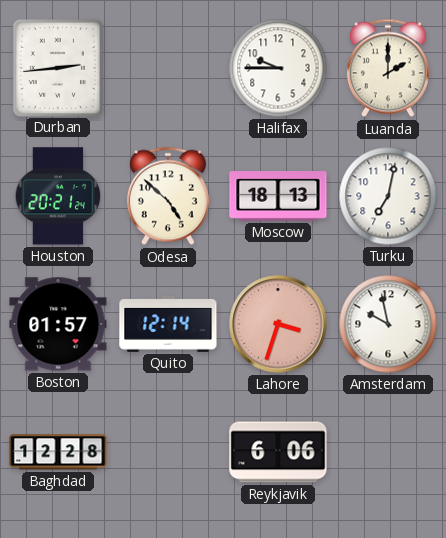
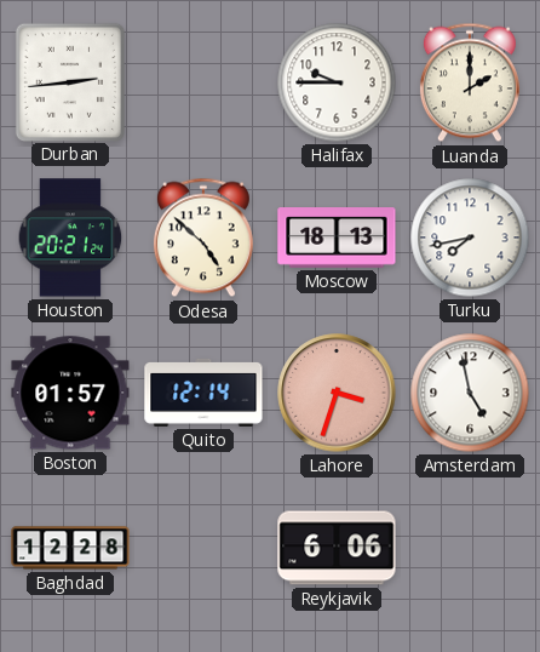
Turku: 7:02 -> 7:43 (470, 238)
Amsterdam: 9:58 -> 4:58 (470, 393)
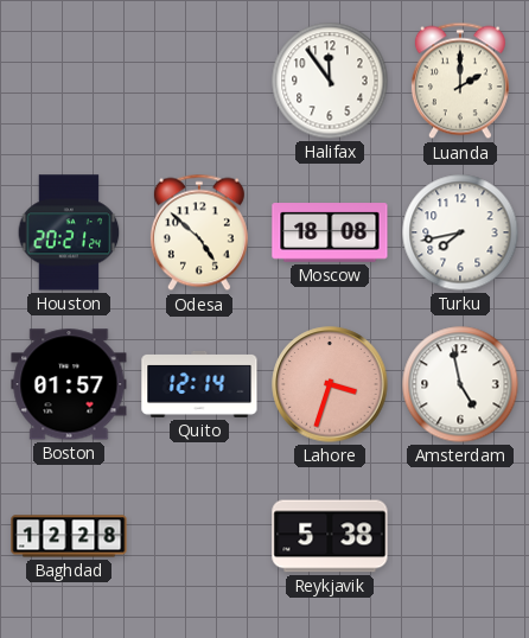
Durban: 2:44 -> none (69, 81)
Halifax: 9:45 -> 11:54 (330, 81)
Moscow: 18:13 -> 18:08 (330, 232)
Reykjavik: 6:06 -> 5:38 (330, 536)
